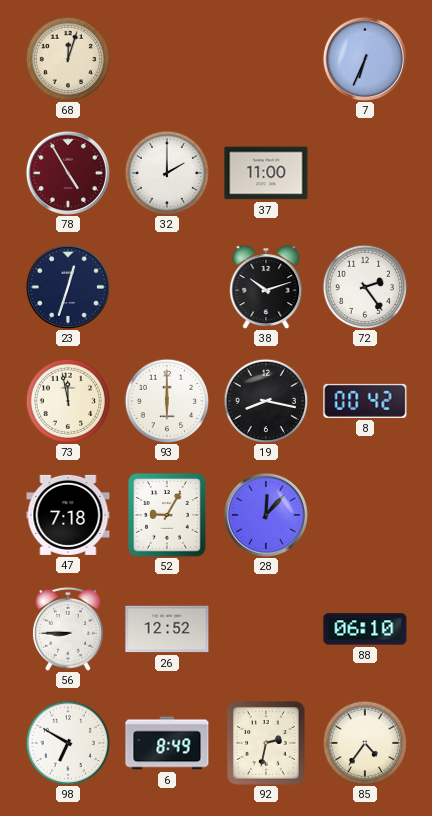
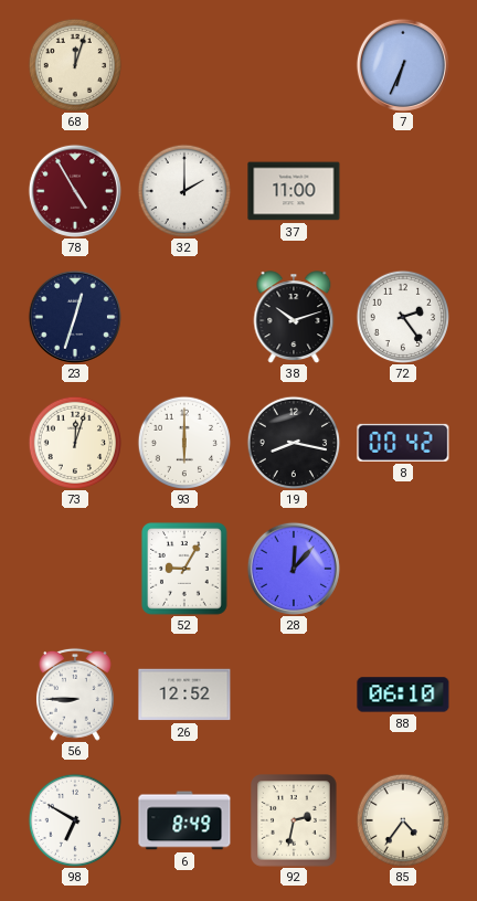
73: 11:58 -> 12:03 (75, 443)
47: 7:18 -> none (68, 515)
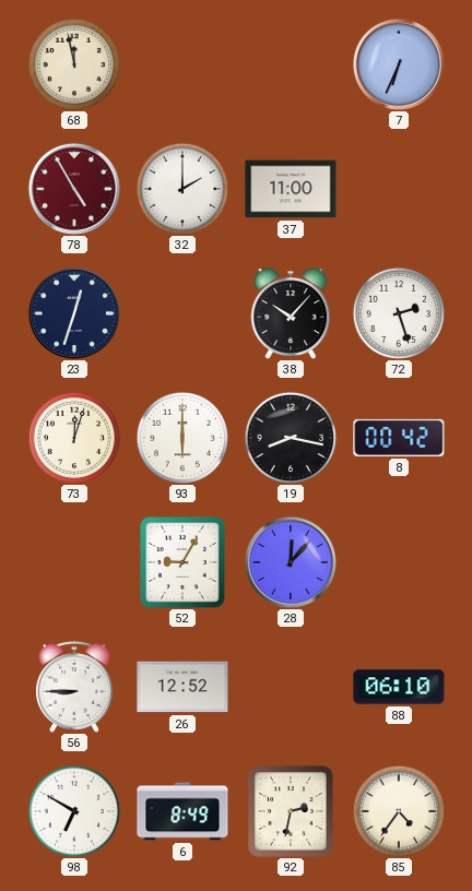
68: 12:03 -> 11:58 (74, 64)
38: 10:12 -> 10:07 (291, 313)
72: 2:24 -> 2:27 (399, 313)
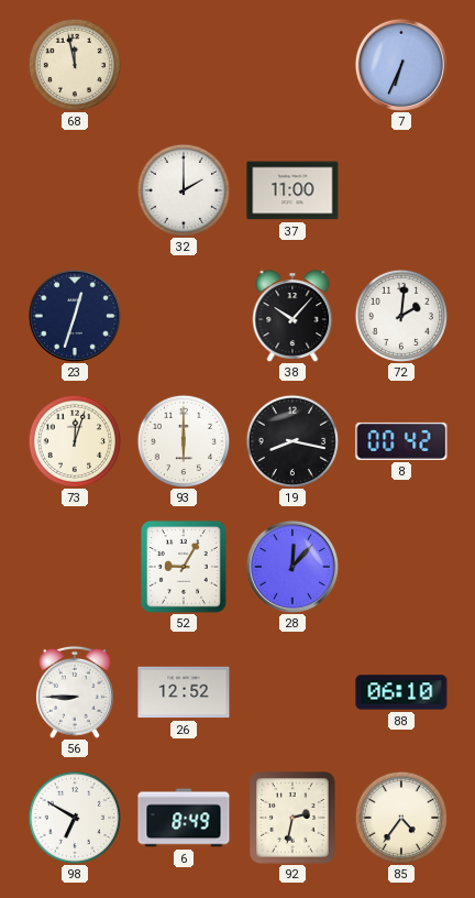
78: 4:55 -> none (74, 189)
72: 2:27 -> 2:01 (401, 316)
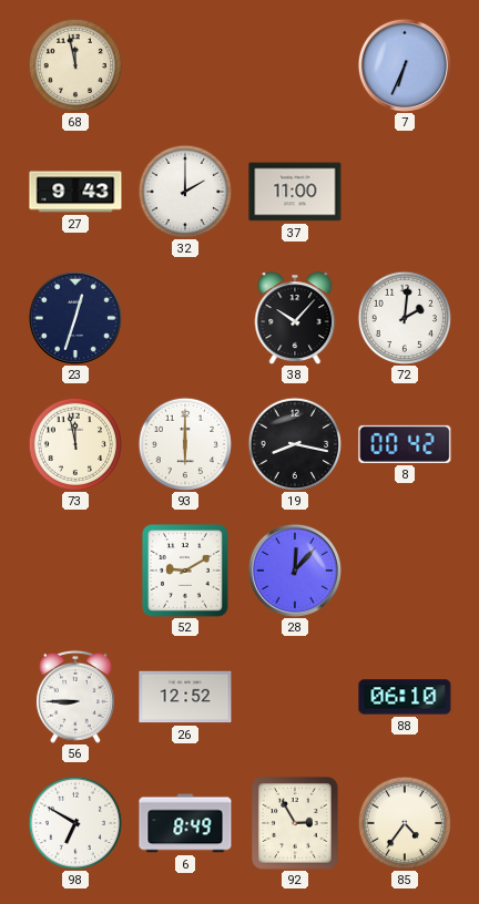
27: none -> 9:43 (75, 192)
73: 12:03 -> 11:58 (75, 444)
52: 9:05 -> 9:10 (186, 571)
92: 2:32 -> 2:55 (296, 823)
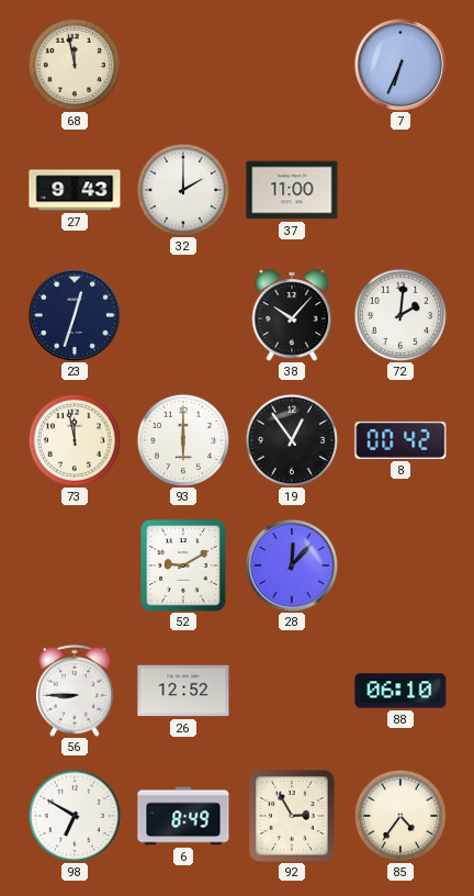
19: 8:17 -> 12:54 (292, 440)
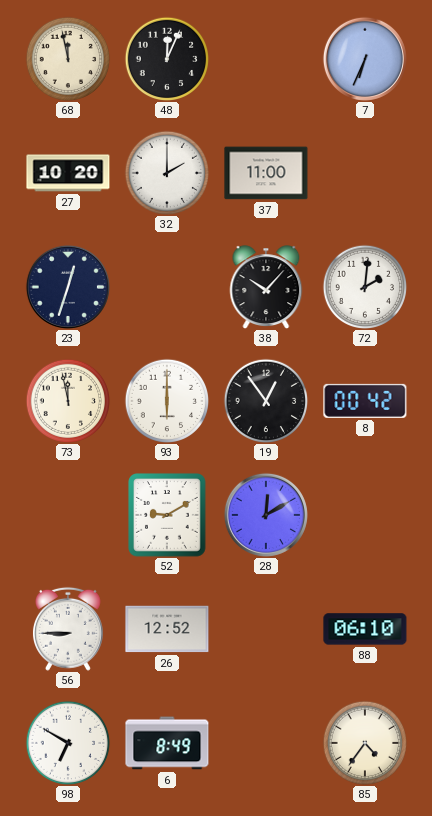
48: none -> 12:04 (167, 59)
27: 9:43 -> 10:20 (68, 173)
28: 12:07 -> 12:10 (266, 515)
92: 2:55 -> none (293, 816)
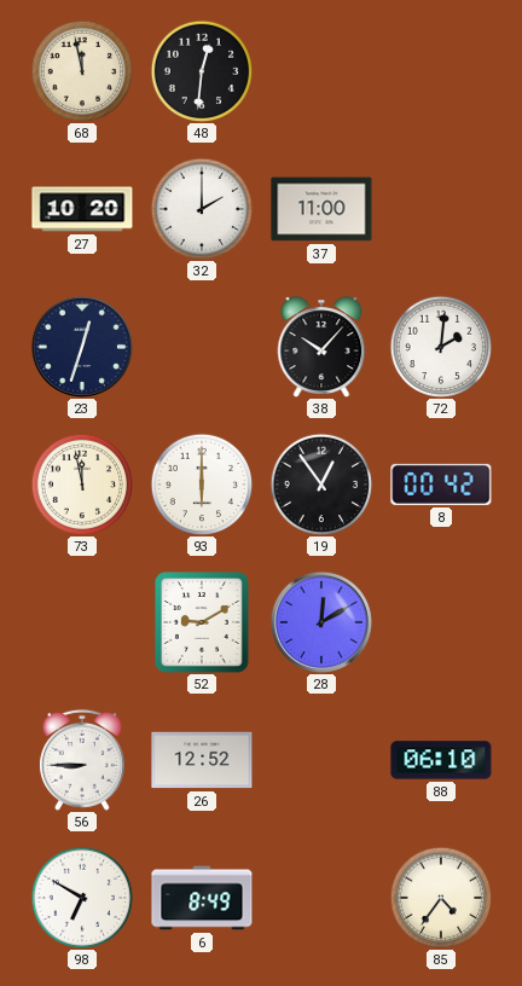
48: 12:04 -> 12:31 (202, 71)
7: 6:34 -> none (365, 59)
